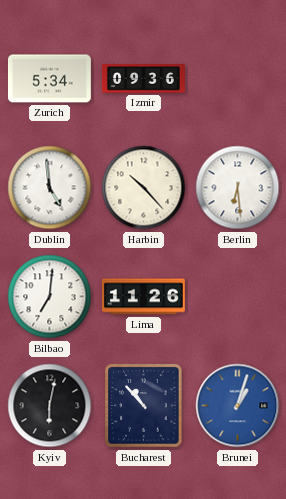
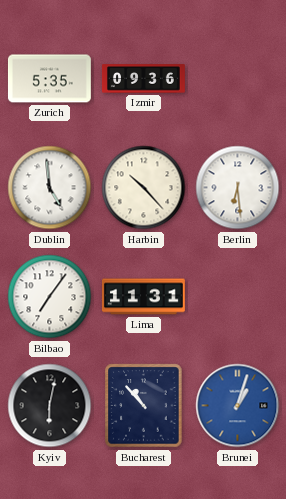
Zurich: 5:34 -> 5:35 (49, 79)
Bilbao: 7:01 -> 7:06 (50, 297)
Lima: 11:26 -> 11:31 (143, 297)
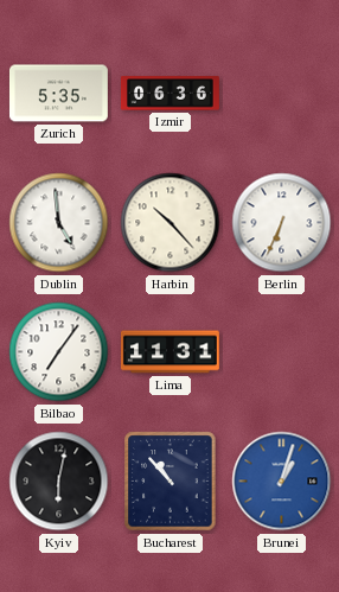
Izmir: 09:36 -> 06:36 (170, 94)
Berlin: 6:29 -> 6:34 (282, 223)
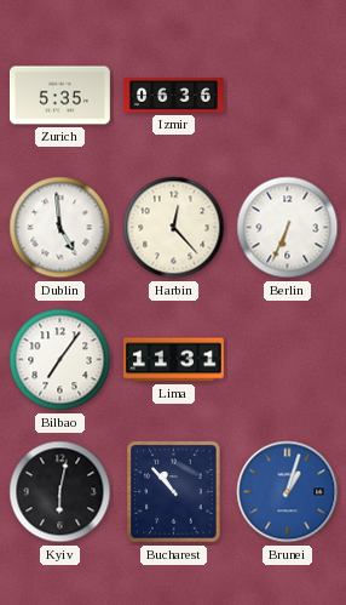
Harbin: 10:23 -> 12:23 (174, 228)
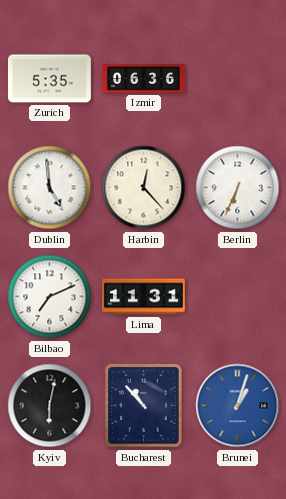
Bilbao: 7:06 -> 7:11 (50, 297)
